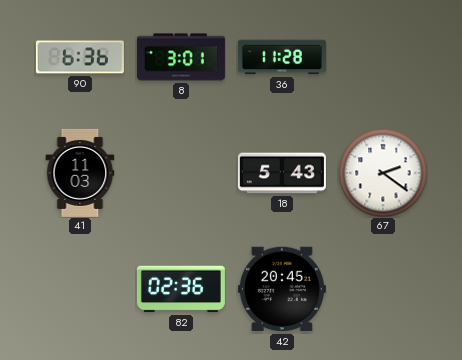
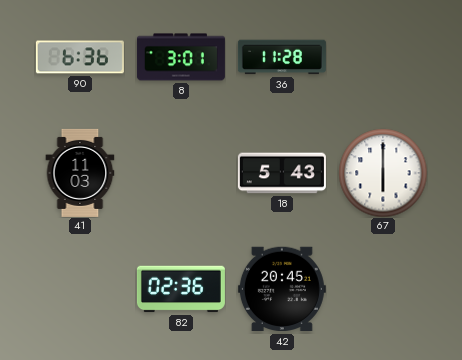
67: 2:21 -> 6:00 (383, 173)
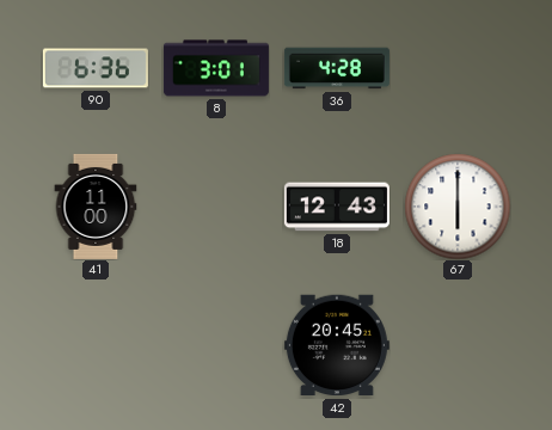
36: 11:28 -> 4:28 (337, 68)
41: 11:03 -> 11:00 (96, 207)
18: 5:43 -> 12:43 (337, 207)
82: 02:36 -> none (181, 289)
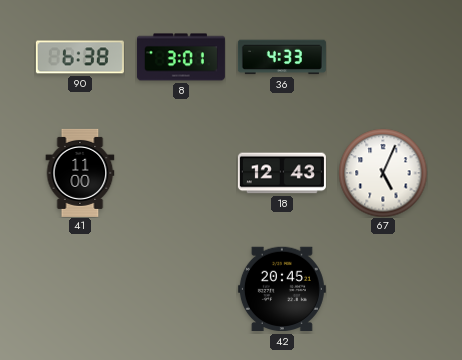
90: 6:36 -> 6:38 (80, 57)
36: 4:28 -> 4:33 (282, 57)
67: 6:00 -> 5:04 (383, 173)
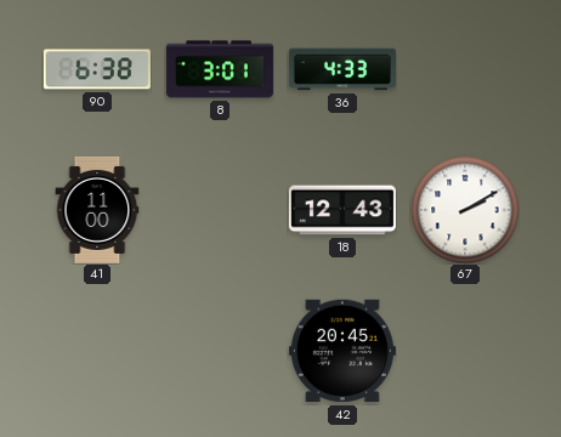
67: 5:04 -> 2:10 (465, 210)
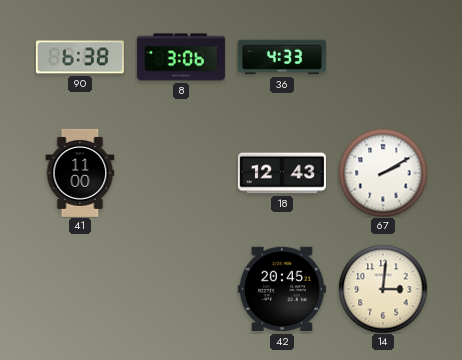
8: 3:01 -> 3:06 (181, 57)
14: none -> 3:01 (383, 289)
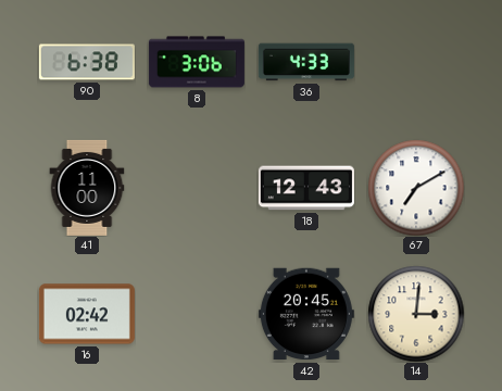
67: 2:10 -> 7:10 (416, 188)
16: none -> 02:42 (87, 314)
